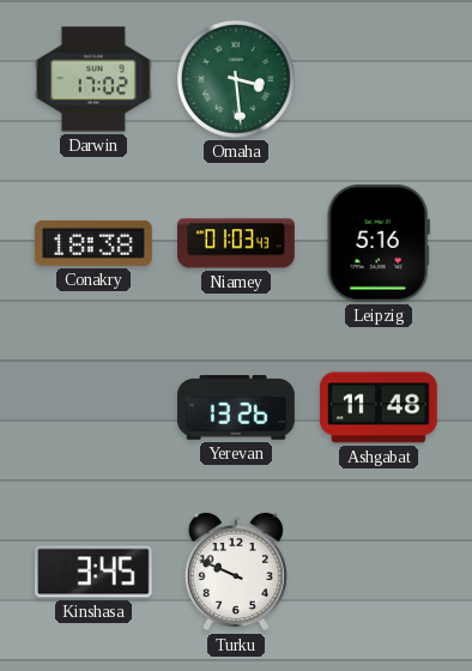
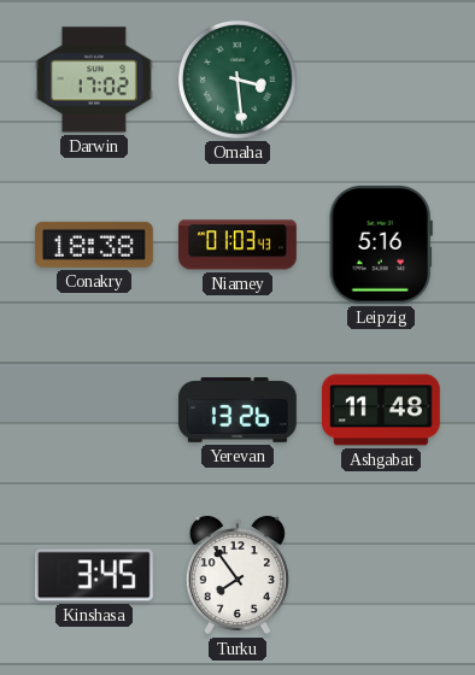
Turku: 9:49 -> 7:54 (237, 575)
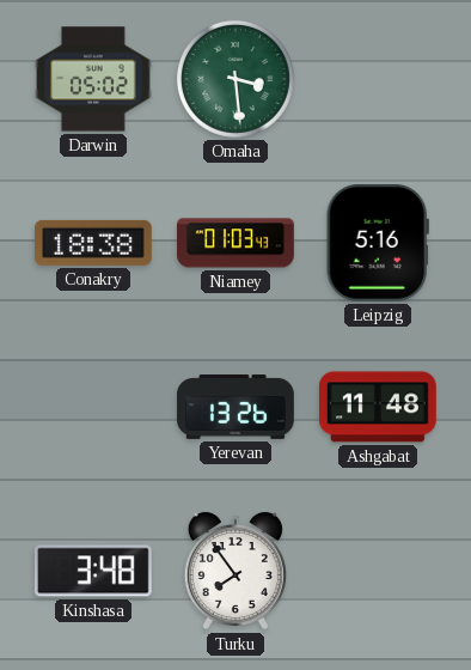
Darwin: 17:02 -> 05:02 (94, 79)
Kinshasa: 3:45 -> 3:48 (93, 571)
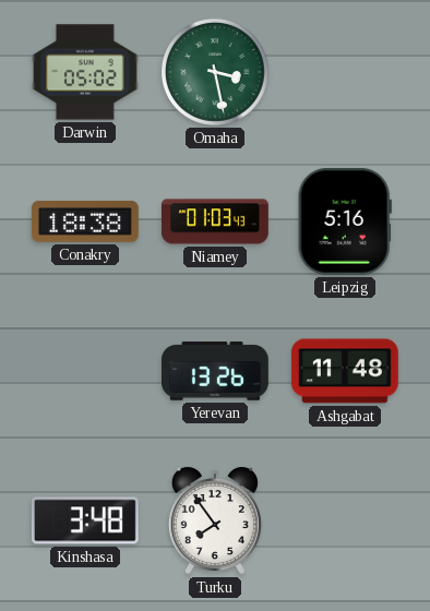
Omaha: 3:29 -> 3:28 (215, 72)
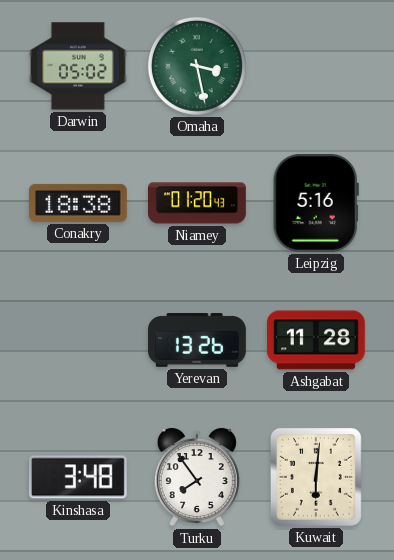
Niamey: 01:03 -> 01:20 (197, 203)
Ashgabat: 11:48 -> 11:28 (317, 340)
Kuwait: none -> 6:01 (316, 477)
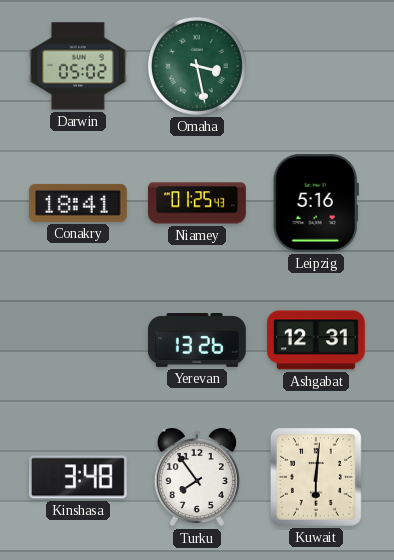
Conakry: 18:38 -> 18:41 (78, 203)
Niamey: 01:20 -> 01:25 (197, 203)
Ashgabat: 11:28 -> 12:31 (317, 340)
